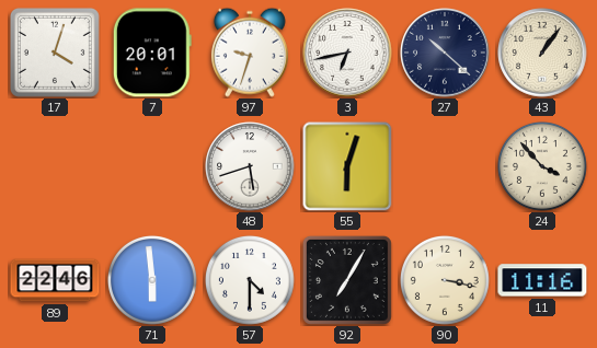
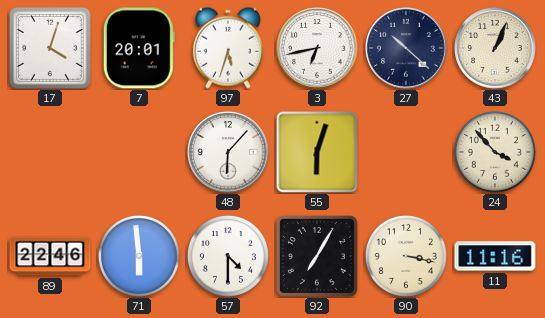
97: 9:33 -> 5:33 (228, 48)
43: 1:06 -> 1:04 (495, 48)
48: 5:42 -> 6:07 (228, 152)
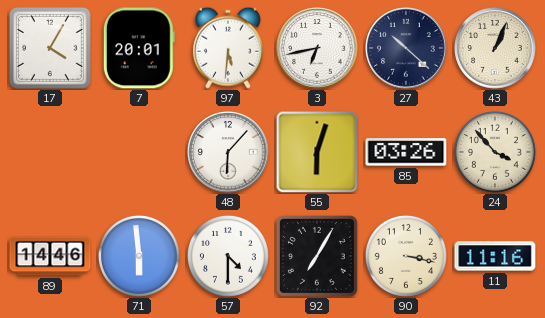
17: 4:03 -> 4:05 (50, 48)
97: 5:33 -> 5:31 (228, 48)
85: none -> 03:26 (406, 152)
89: 22:46 -> 14:46 (50, 256)
